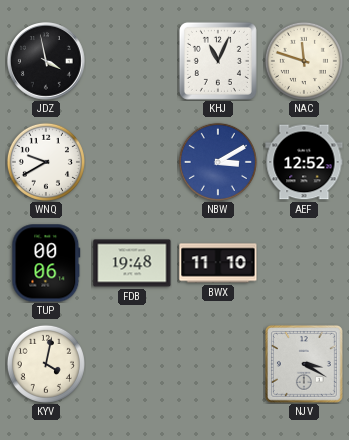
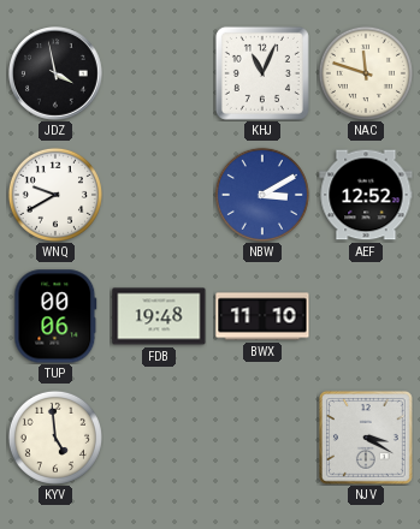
KYV: 4:02 -> 4:59 (55, 438)
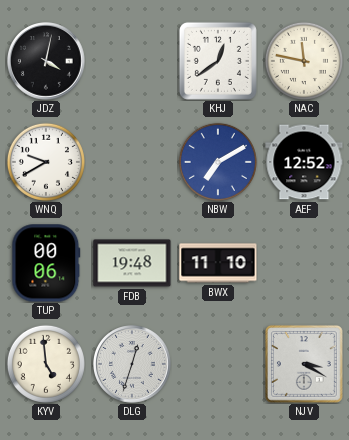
JDZ: 3:58 -> 4:02 (47, 62)
KHJ: 11:04 -> 12:39 (218, 61)
NAC: 11:48 -> 11:47 (304, 61)
NBW: 3:10 -> 7:10 (218, 162)
DLG: none -> 12:33 (133, 365)
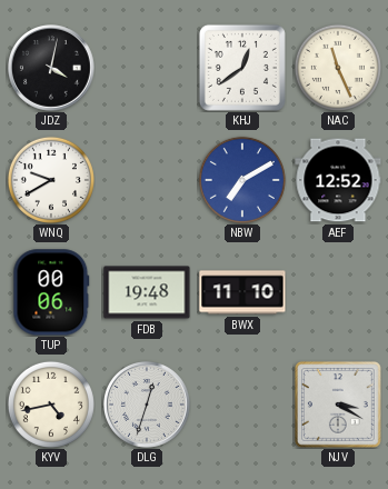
NAC: 11:47 -> 11:26 (338, 68)
KYV: 4:59 -> 4:43 (51, 405)
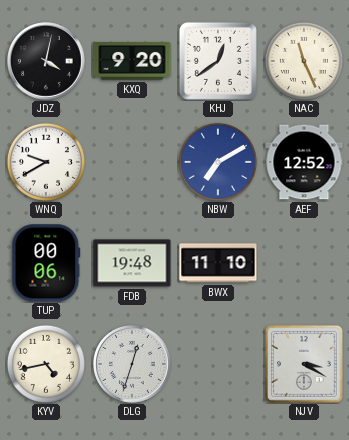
KXQ: none -> 9:20 (132, 62)
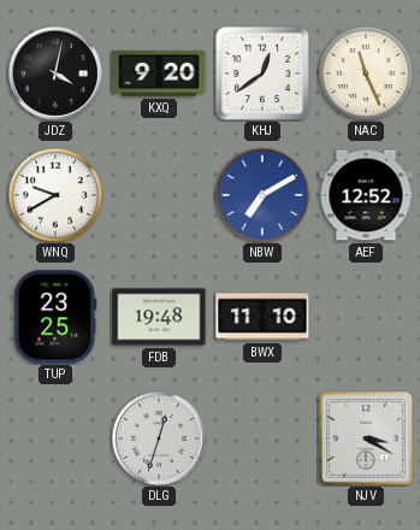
TUP: 00:06 -> 23:25 (55, 317)
KYV: 4:43 -> none (46, 364)
